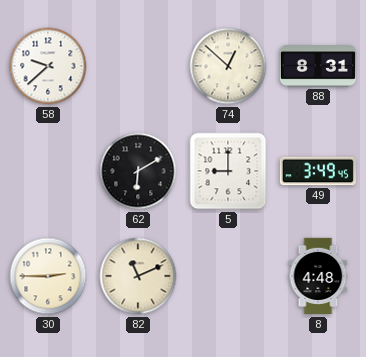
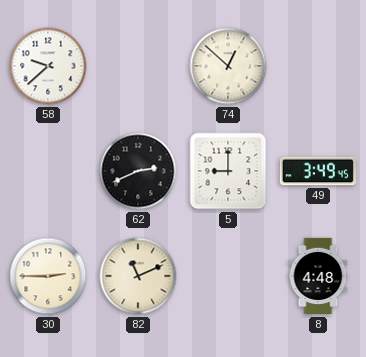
88: 8:31 -> none (318, 66)
62: 6:10 -> 2:41 (138, 171)
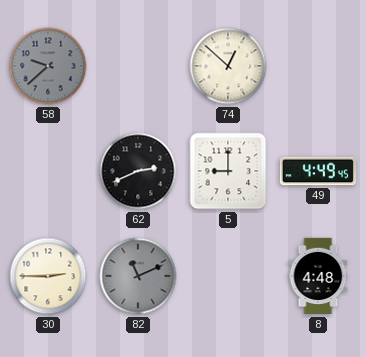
58 dial: white -> grey (48, 66)
49: 3:49 -> 4:49 (317, 171)
82 dial: cream -> grey (138, 276)
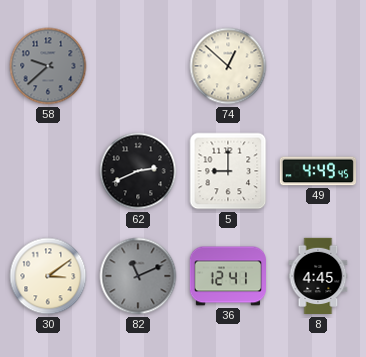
30: 2:45 -> 3:09 (48, 276)
36: none -> 12:41 (228, 276)
8: 4:48 -> 4:45 (318, 276)
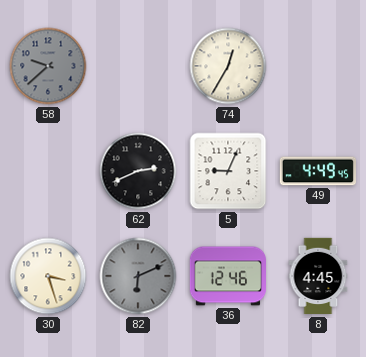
74: 12:52 -> 12:35 (228, 66)
5: 9:00 -> 9:04 (228, 171)
30: 3:09 -> 3:27 (48, 276)
82: 11:11 -> 6:11 (138, 276)
36: 12:41 -> 12:46 (228, 276)
